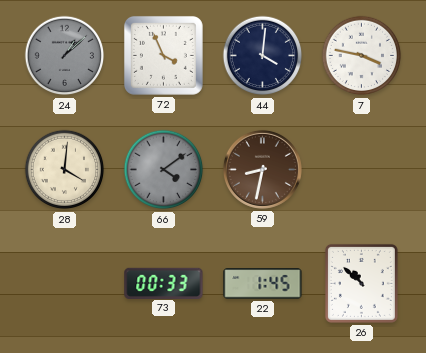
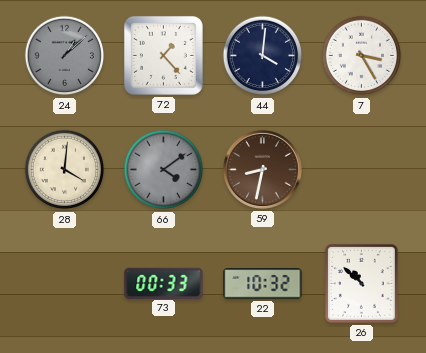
72: 3:56 -> 1:23 (163, 55)
7: 3:47 -> 3:25 (362, 56)
22: 1:45 -> 10:32 (263, 284)
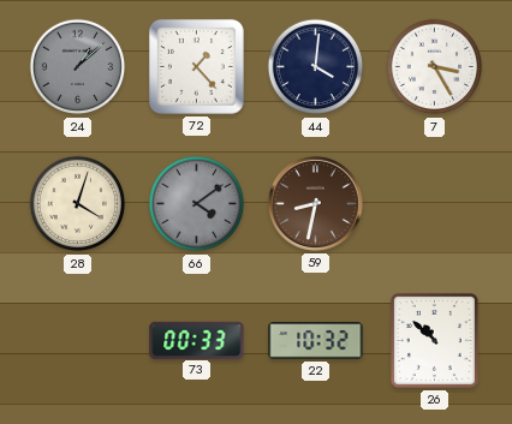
28: 4:01 -> 4:03 (78, 204)
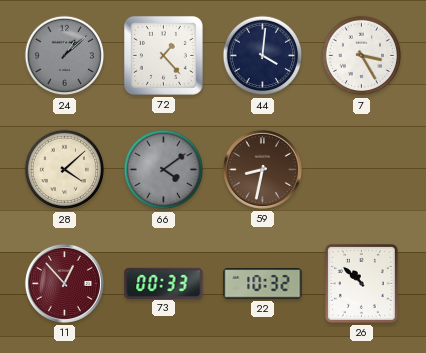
28: 4:03 -> 4:08 (65, 170)
11: none -> 12:53 (64, 283)
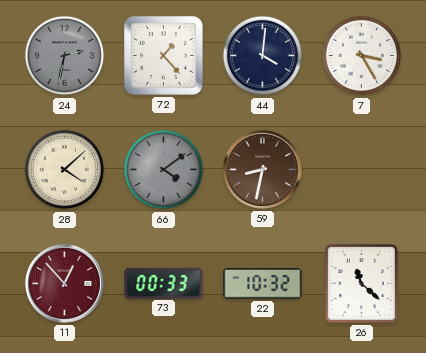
24: 1:08 -> 2:32 (65, 56)
26: 10:52 -> 11:22 (361, 283)
